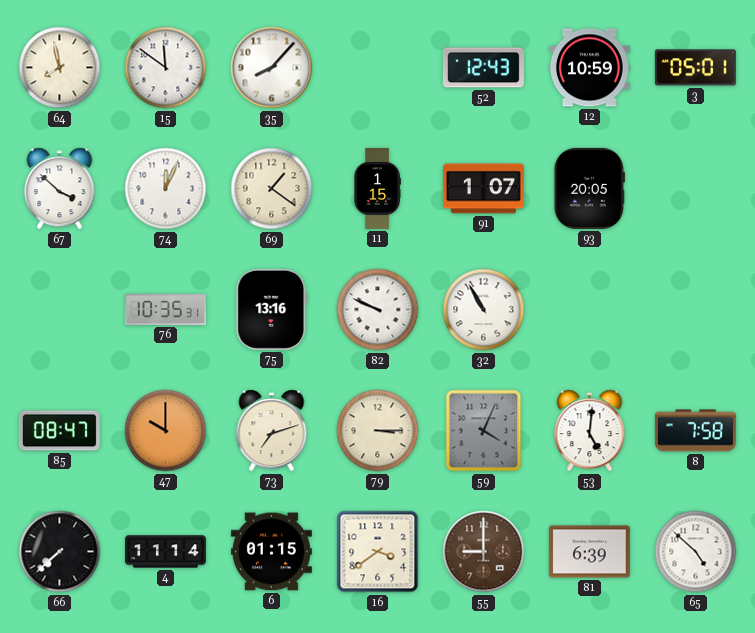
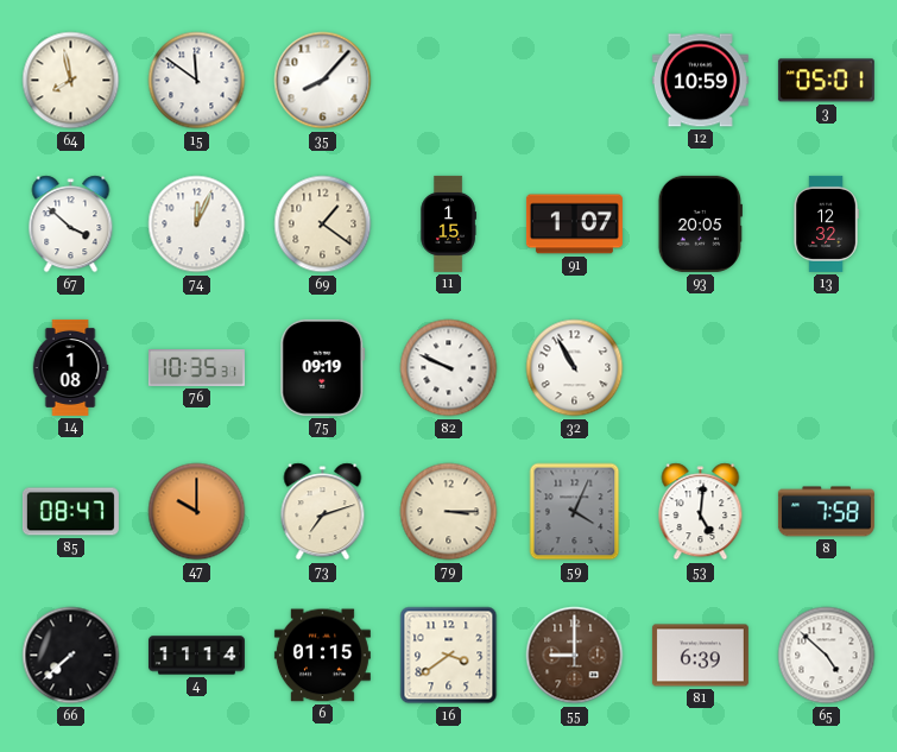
52: 12:43 -> none (483, 68)
13: none -> 12:32 (826, 223)
14: none -> 1:08 (70, 367)
75: 13:16 -> 09:19 (323, 367)
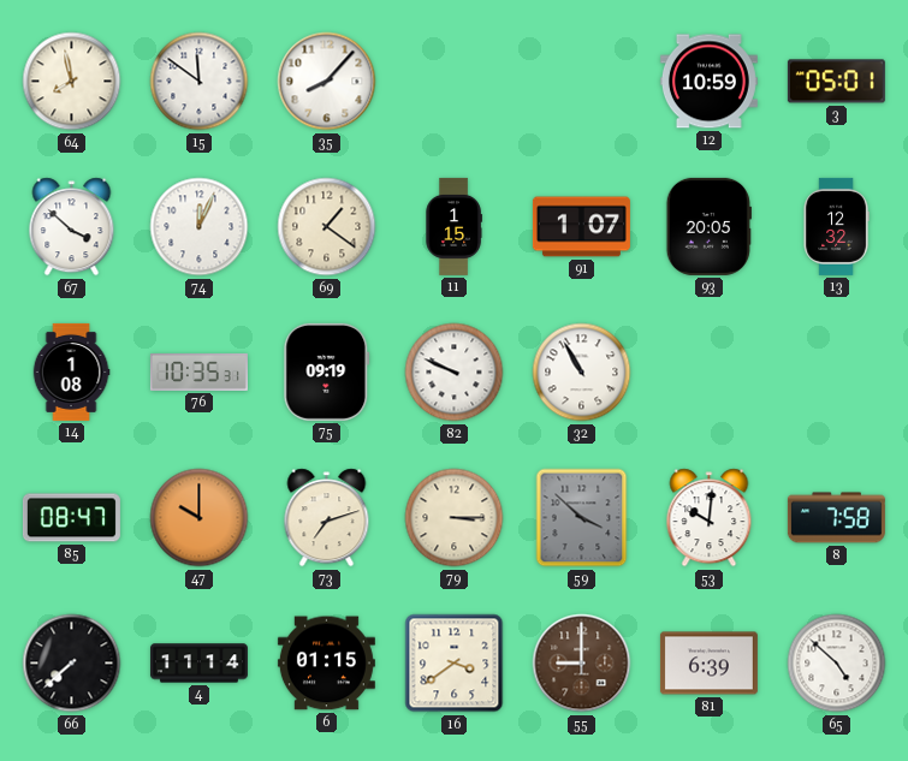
59: 4:04 -> 3:52 (582, 518)
53: 5:01 -> 10:01 (710, 518)
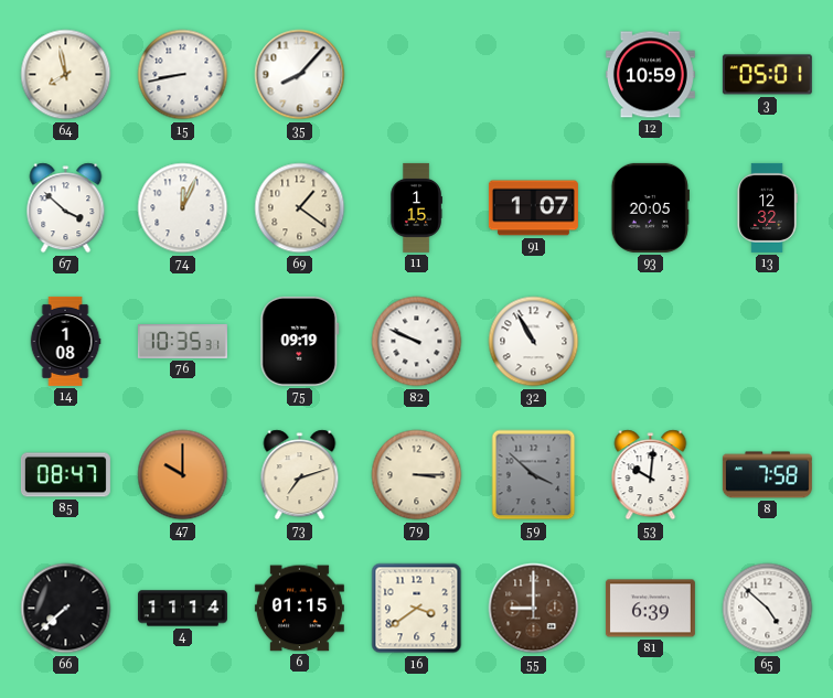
15: 11:51 -> 8:43 (183, 75)
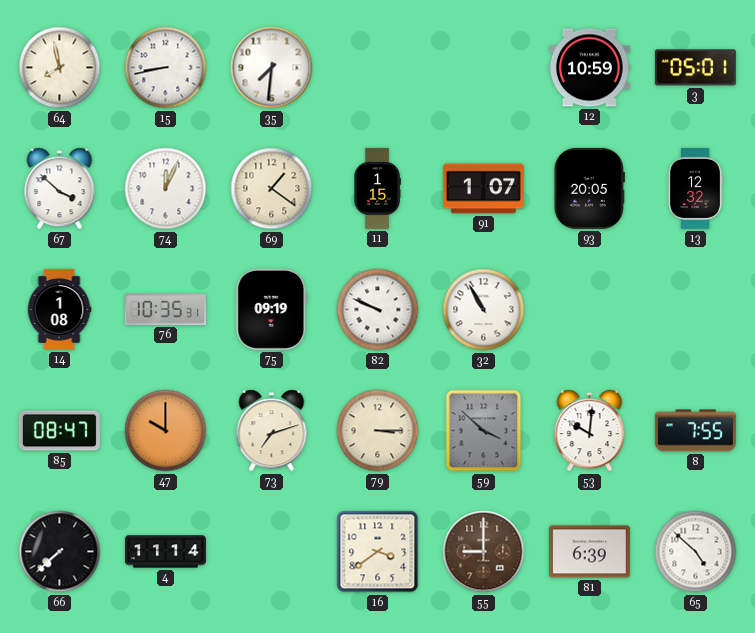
35: 8:07 -> 7:31 (272, 68)
8: 7:58 -> 7:55 (695, 431)
6: 01:15 -> none (299, 609)
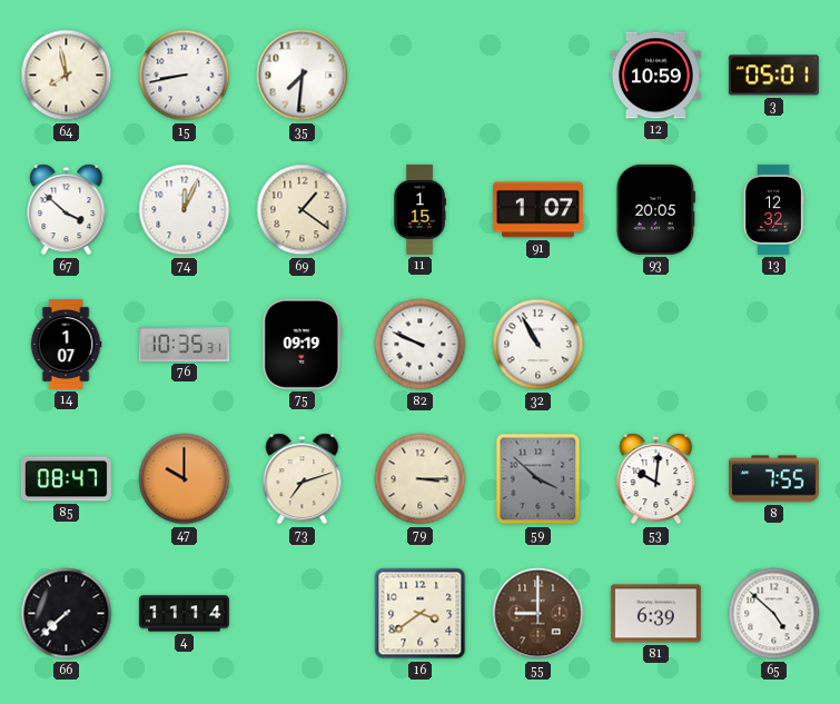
14: 1:08 -> 1:07 (66, 344)
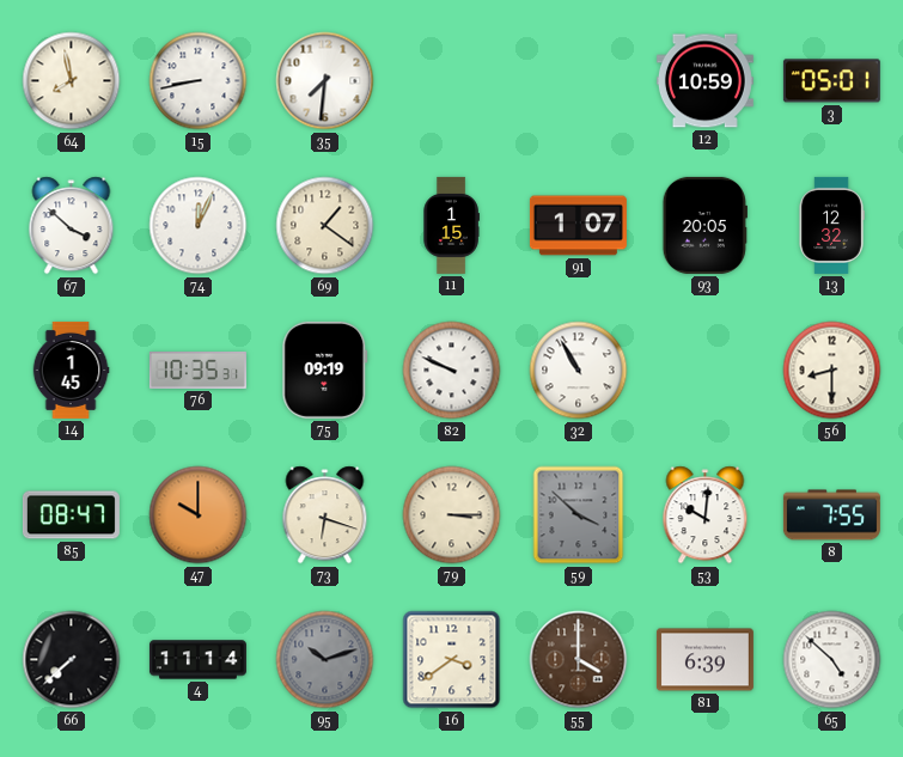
14: 1:07 -> 1:45 (71, 370)
56: none -> 8:30 (832, 371)
73: 7:12 -> 6:18 (325, 515)
95: none -> 10:12 (325, 660)
55: 9:00 -> 4:00 (579, 660)
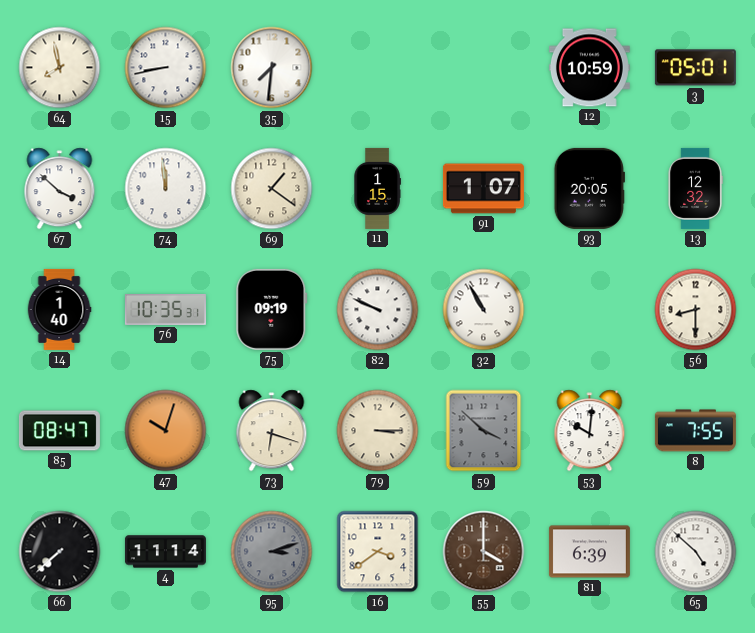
74: 12:04 -> 11:59 (166, 189)
14: 1:45 -> 1:40 (59, 309)
47: 10:00 -> 10:03 (166, 431)
95: 10:12 -> 3:12 (272, 552)
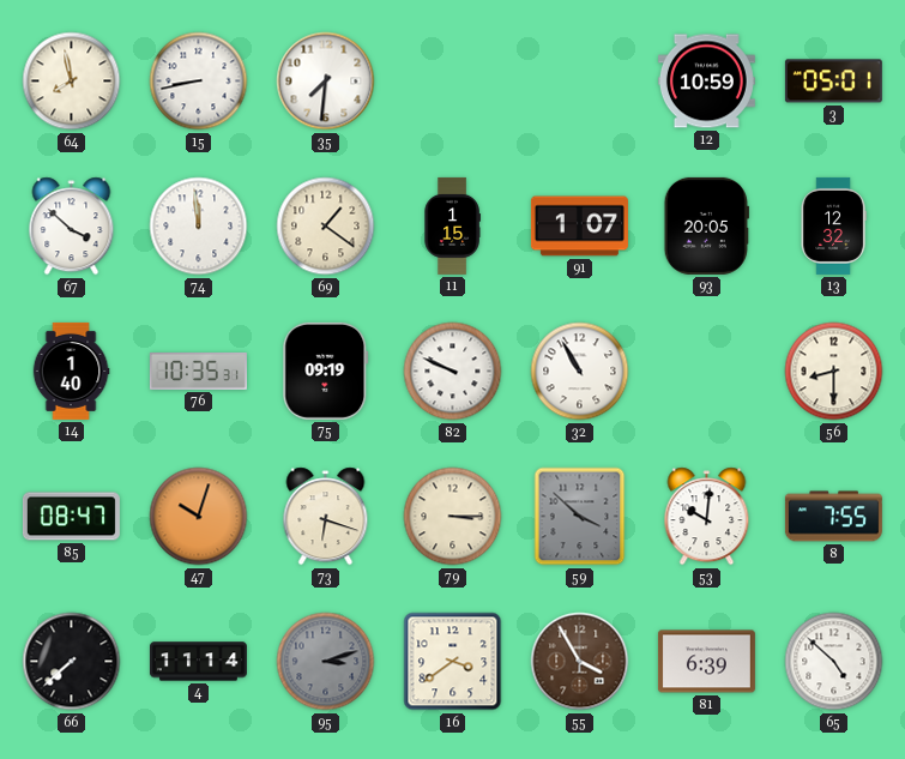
55: 4:00 -> 3:55 (580, 662)
